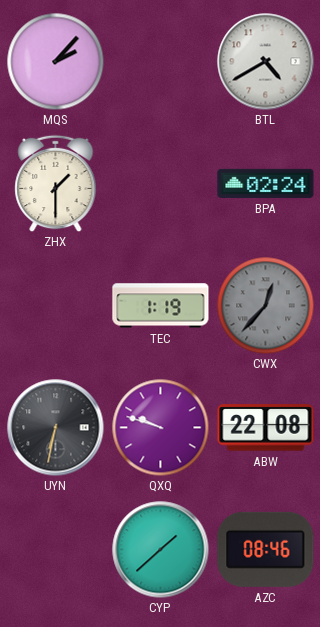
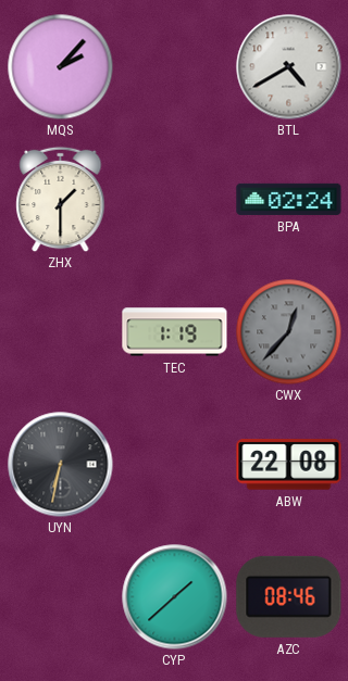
QXQ: 9:48 -> none (160, 427)
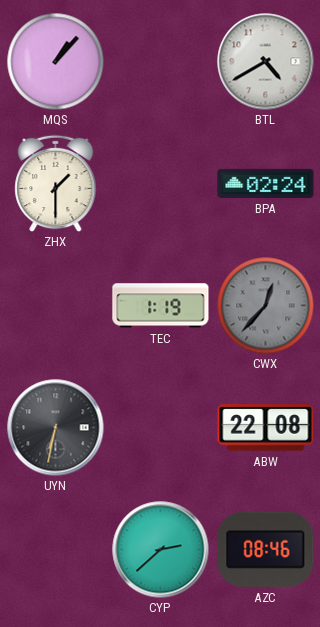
MQS: 2:07 -> 1:07 (55, 61)
CYP: 1:38 -> 2:38 (161, 550)
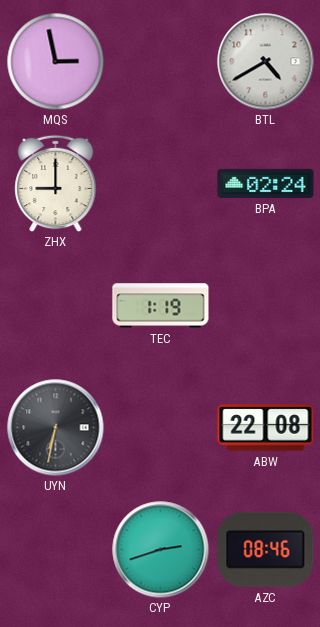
MQS: 1:07 -> 2:58 (55, 61)
ZHX: 1:30 -> 9:00 (56, 183)
CWX: 12:37 -> none (265, 305)
CYP: 2:38 -> 2:42 (161, 550)
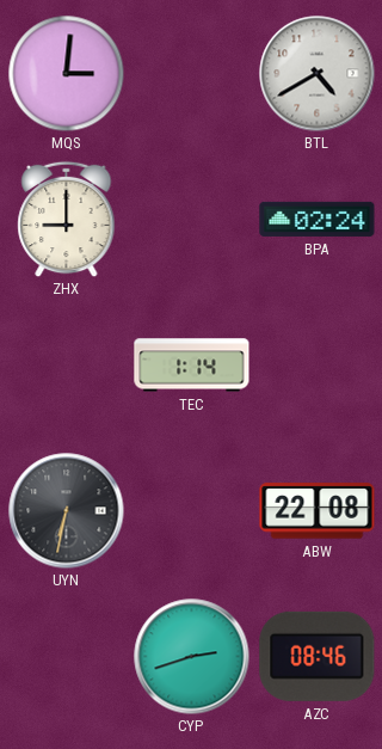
MQS: 2:58 -> 3:01 (66, 73)
TEC: 1:19 -> 1:14 (192, 366)
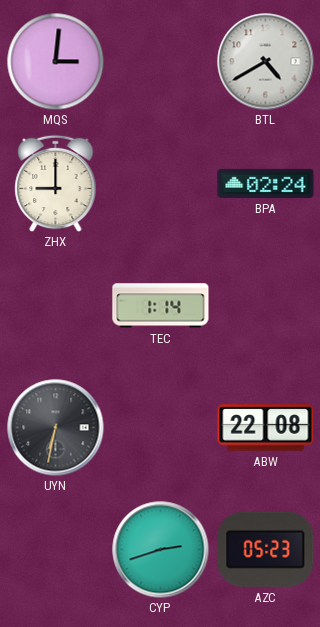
AZC: 08:46 -> 05:23 (266, 549)
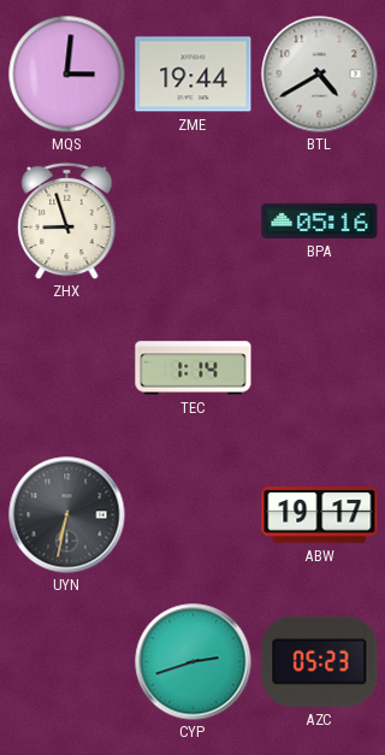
ZME: none -> 19:44 (194, 75)
ZHX: 9:00 -> 8:57 (67, 220)
BPA: 02:24 -> 05:16 (320, 220)
ABW: 22:08 -> 19:17 (320, 515)
